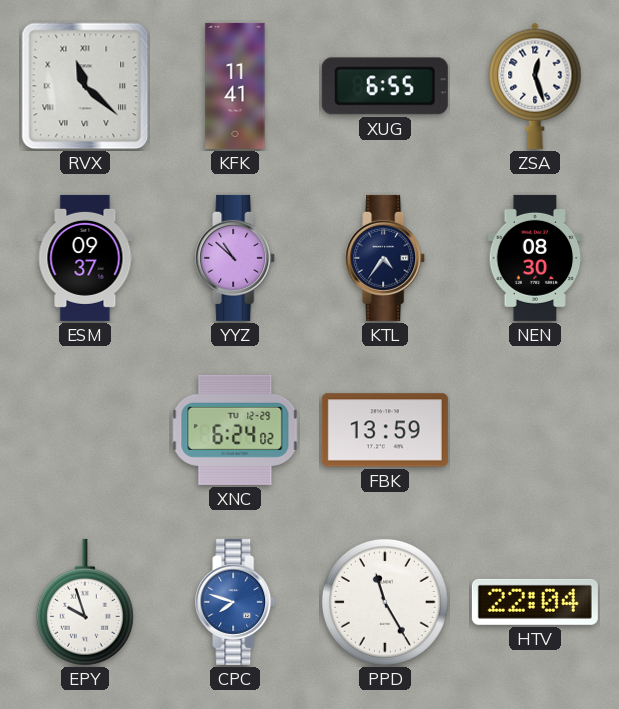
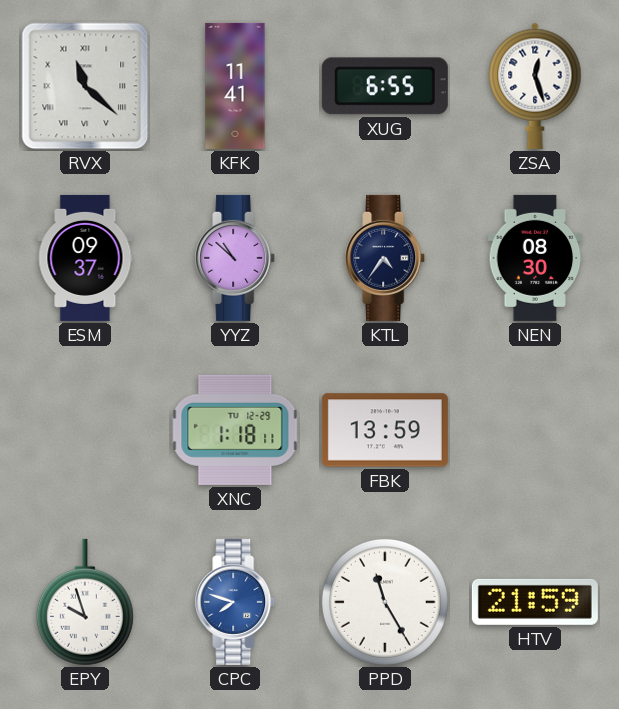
XNC: 6:24 -> 1:18 (235, 430)
HTV: 22:04 -> 21:59 (535, 602)
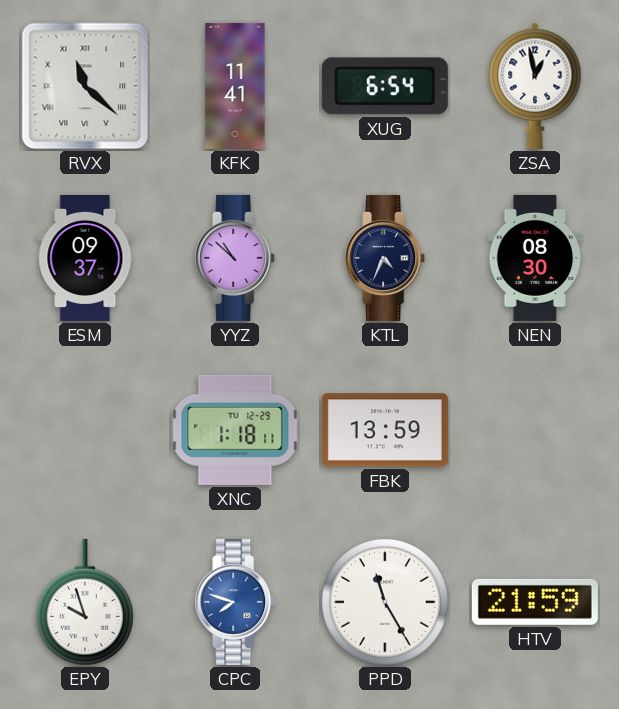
XUG: 6:55 -> 6:54 (385, 86)
ZSA: 12:27 -> 12:58 (535, 86)
KTL: 4:36 -> 4:34 (386, 258)
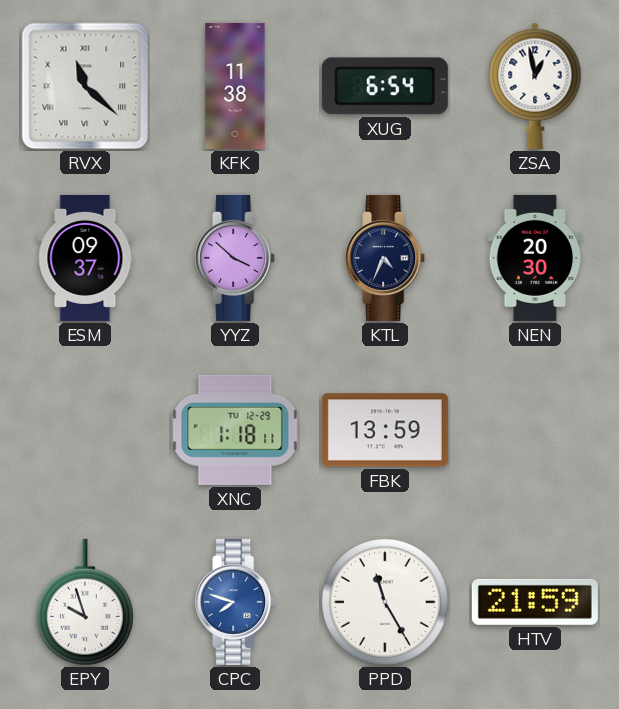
KFK: 11:41 -> 11:38 (235, 86)
YYZ: 10:52 -> 3:52 (236, 258)
NEN: 08:30 -> 20:30 (535, 258)
